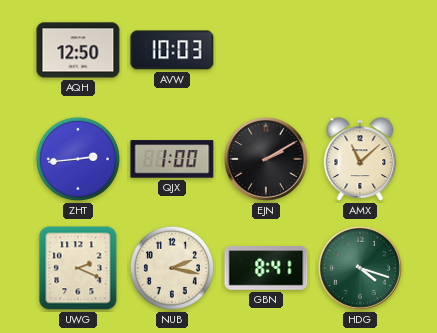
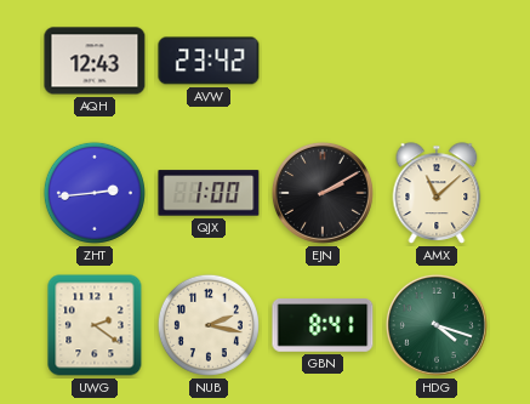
AQH: 12:50 -> 12:43 (95, 61)
AVW: 10:03 -> 23:42 (209, 61)
UWG: 2:19 -> 2:21 (95, 325)
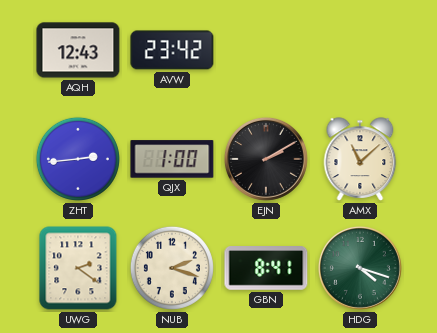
NUB: 2:17 -> 2:18 (172, 268)
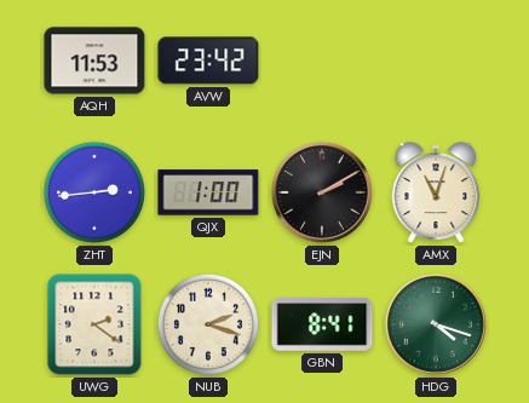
AQH: 12:43 -> 11:53 (94, 61)
AMX: 11:08 -> 11:03 (436, 192)
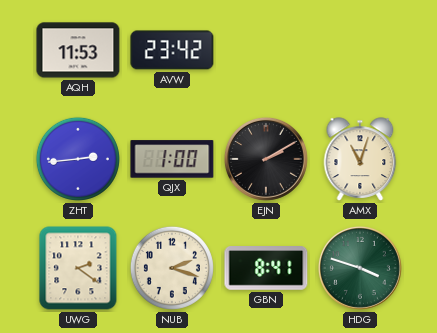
HDG: 4:18 -> 3:48 (360, 268)
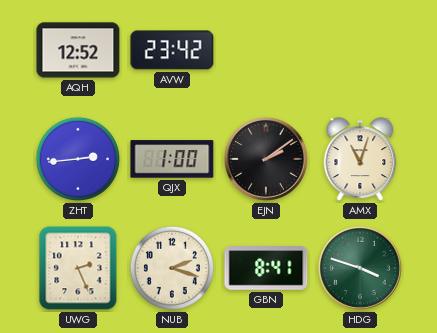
AQH: 11:53 -> 12:52 (78, 50)
EJN: 2:10 -> 2:09 (266, 159)
UWG: 2:21 -> 2:26 (78, 268)
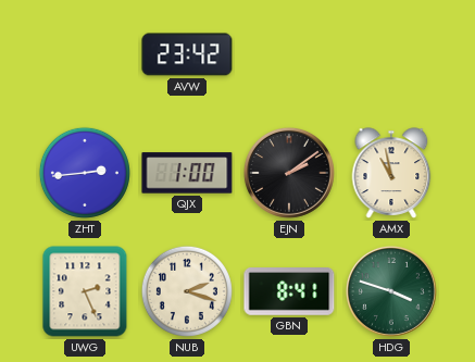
AQH: 12:52 -> none (78, 50)
AMX: 11:03 -> 10:58 (391, 173)
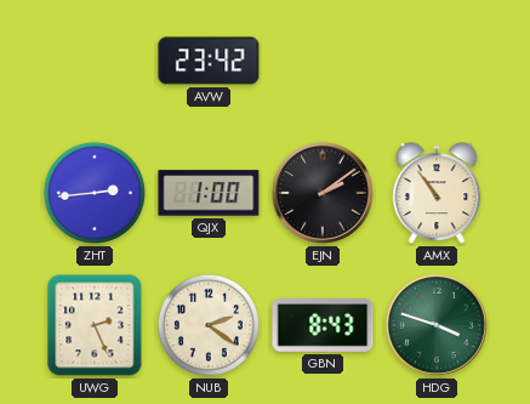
AMX: 10:58 -> 10:54 (437, 193)
NUB: 2:18 -> 2:21 (209, 325)
GBN: 8:41 -> 8:43 (323, 326)
